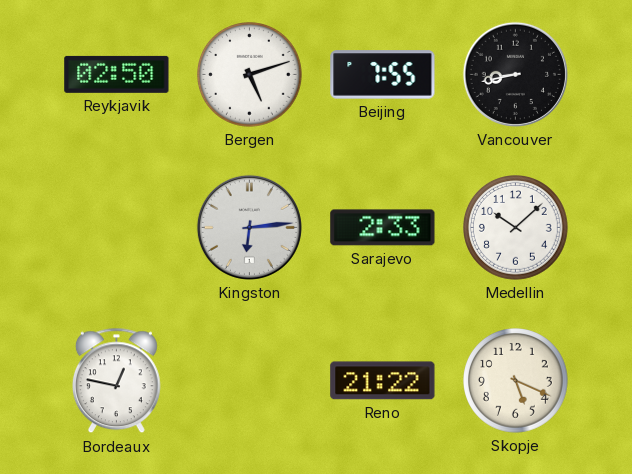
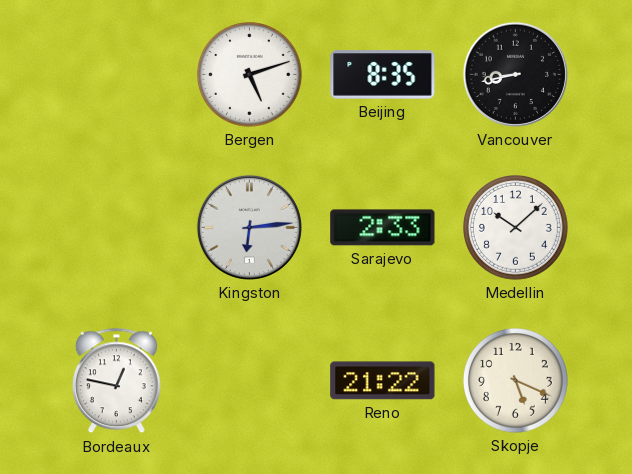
Reykjavik: 02:50 -> none (117, 74)
Beijing: 7:55 -> 8:35 (383, 75)
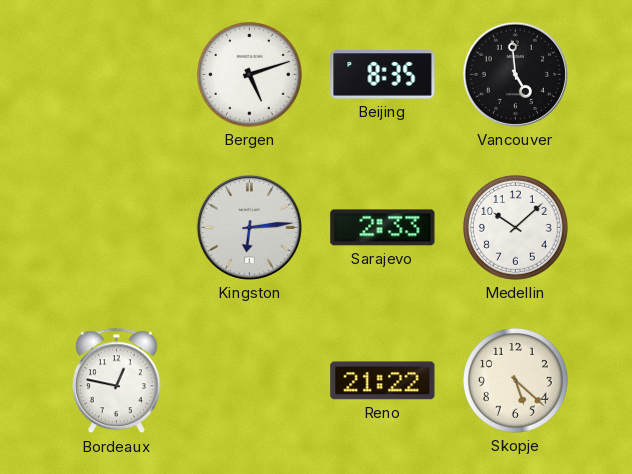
Vancouver: 8:43 -> 4:59 (515, 74)
Skopje: 5:19 -> 5:22 (516, 381)
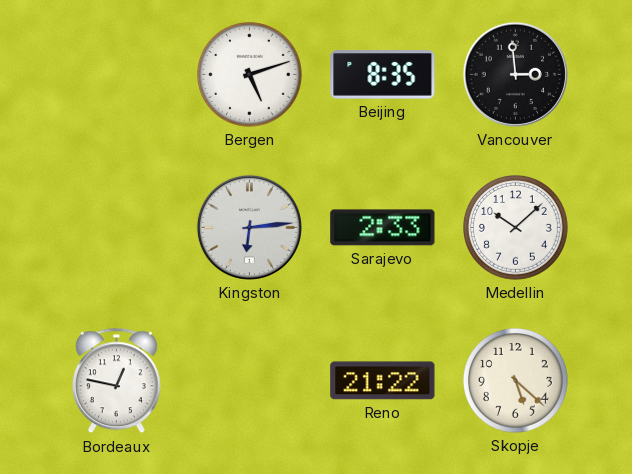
Vancouver: 4:59 -> 2:59 (515, 74)
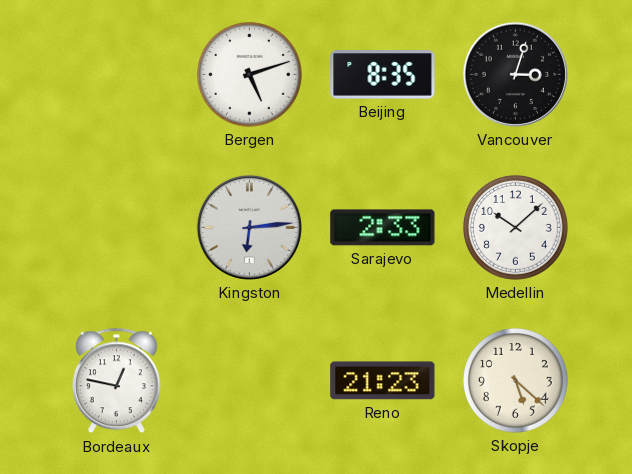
Vancouver: 2:59 -> 3:03 (515, 74)
Reno: 21:22 -> 21:23 (383, 381)
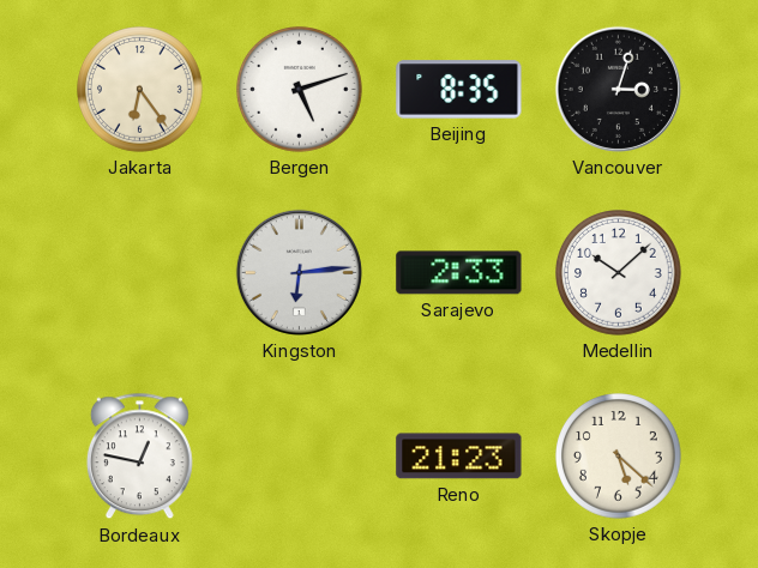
Jakarta: none -> 6:24 (140, 90)
